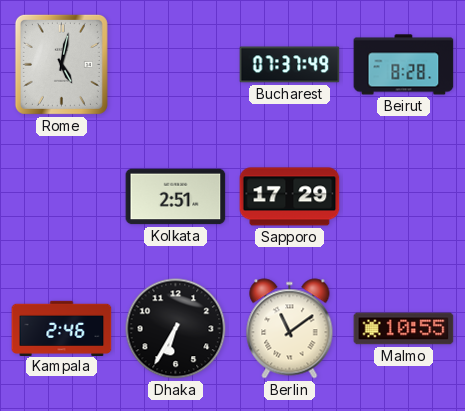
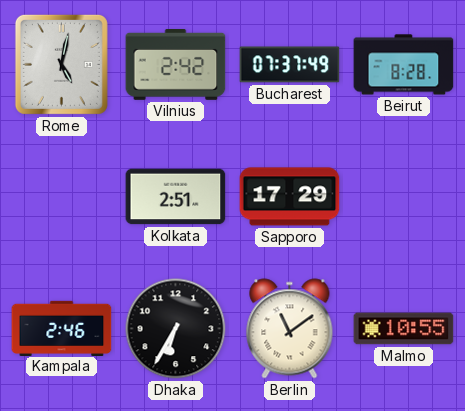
Vilnius: none -> 2:42 (176, 65)
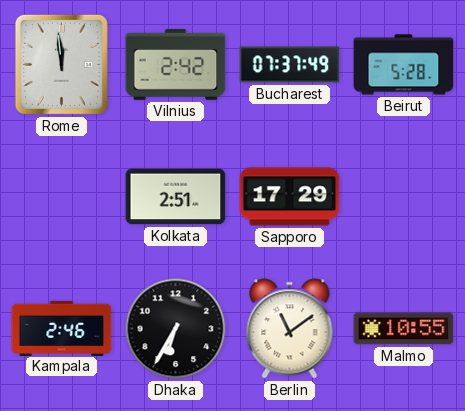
Rome: 5:02 -> 11:59 (61, 64)
Beirut: 8:28 -> 5:28 (404, 65)
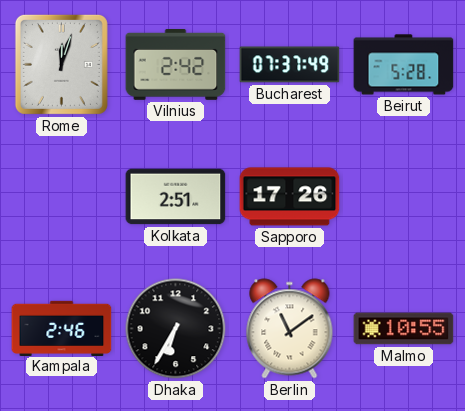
Rome: 11:59 -> 12:03 (61, 64)
Sapporo: 17:29 -> 17:26 (290, 197)
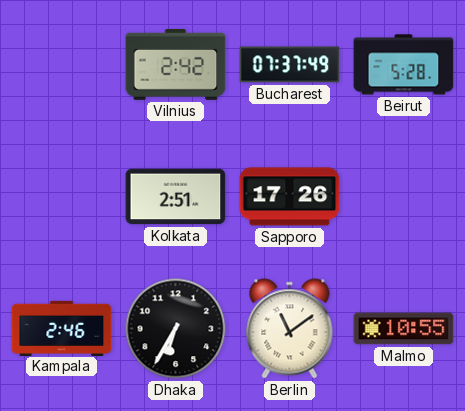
Rome: 12:03 -> none (61, 64)
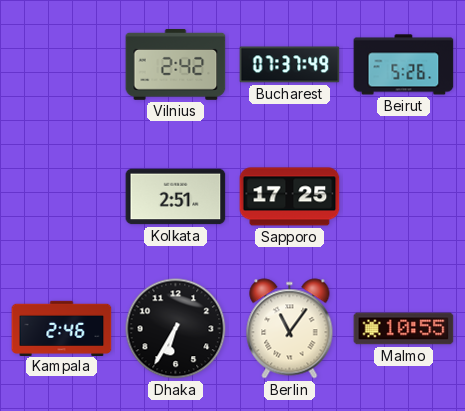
Beirut: 5:28 -> 5:26 (404, 65)
Sapporo: 17:26 -> 17:25 (290, 197)
Berlin: 11:09 -> 11:06 (290, 329)
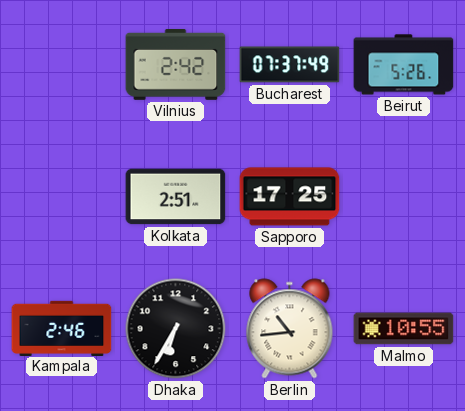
Berlin: 11:06 -> 10:44 (290, 329)
